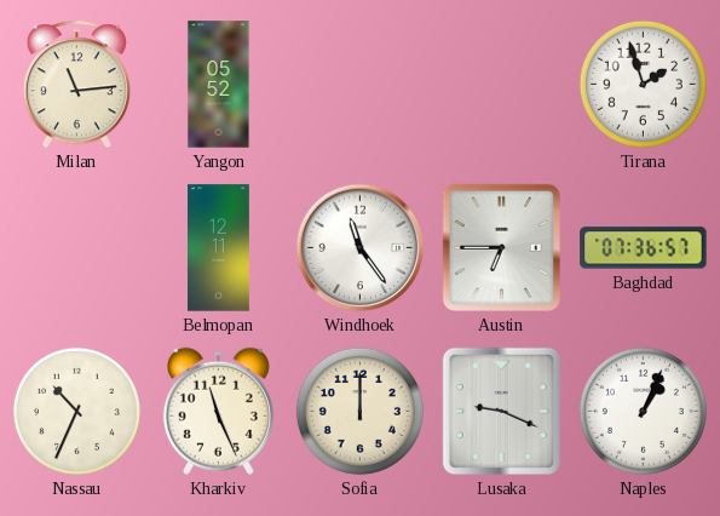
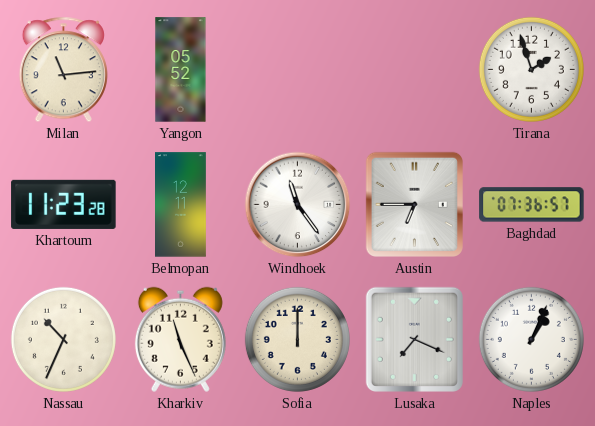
Khartoum: none -> 11:23 (64, 204)
Lusaka: 9:19 -> 7:19 (414, 339)
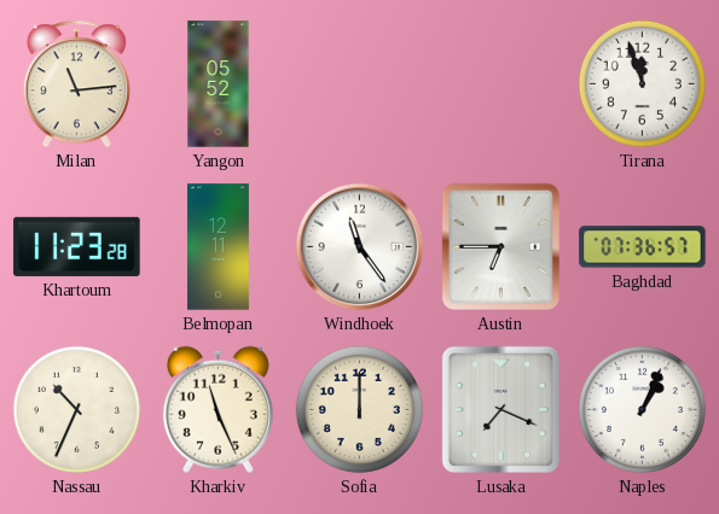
Tirana: 1:57 -> 11:57 (642, 83)
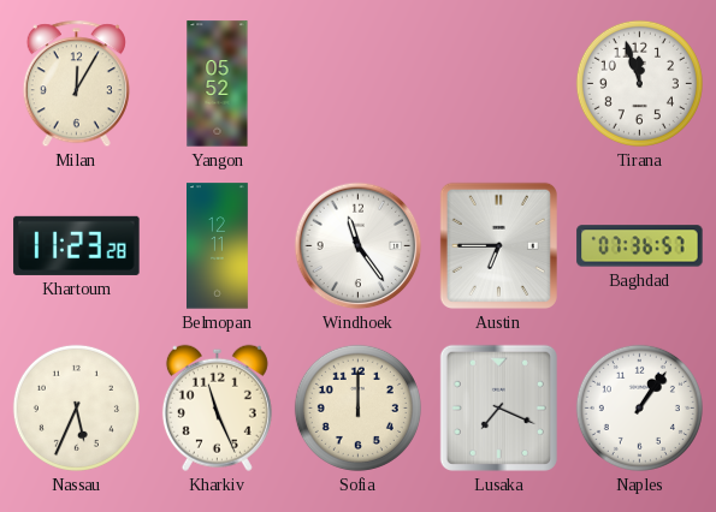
Milan: 11:14 -> 12:05 (76, 84)
Nassau: 10:34 -> 5:34 (76, 407)
Naples: 1:04 -> 1:06 (639, 407)
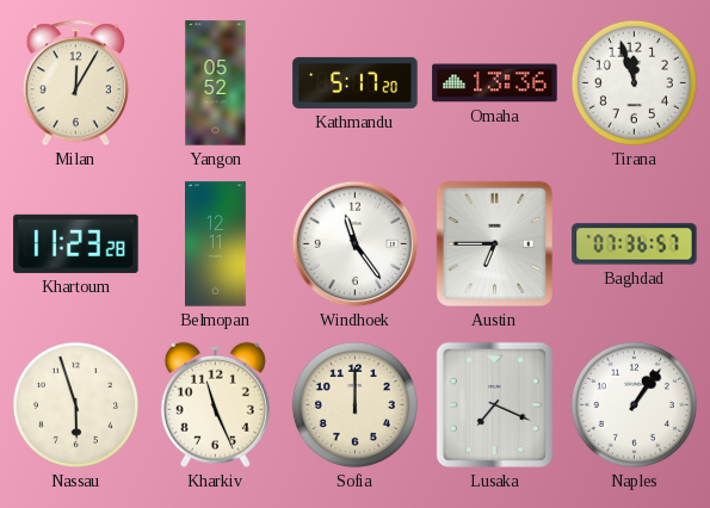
Kathmandu: none -> 5:17 (356, 82)
Omaha: none -> 13:36 (495, 83)
Nassau: 5:34 -> 5:57 (75, 404)
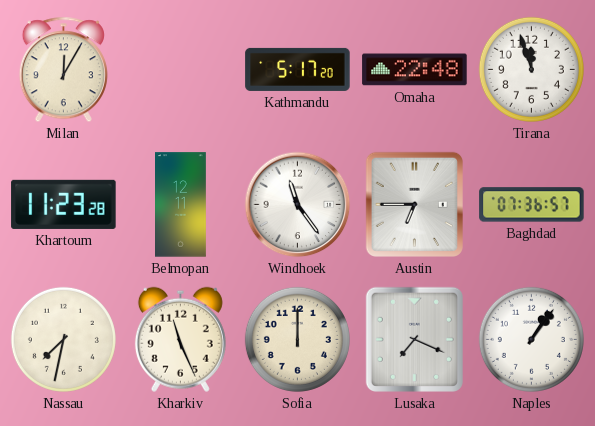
Yangon: 05:52 -> none (216, 83)
Omaha: 13:36 -> 22:48 (415, 70)
Nassau: 5:57 -> 7:32 (63, 339)
